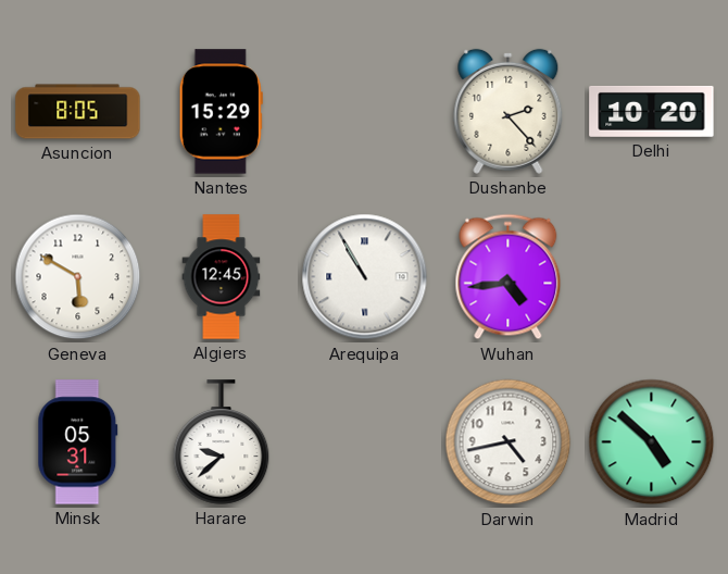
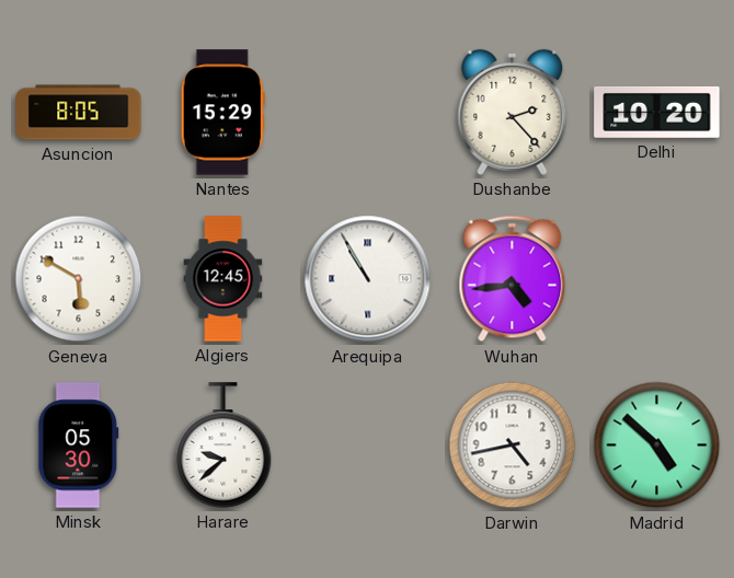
Minsk: 05:31 -> 05:30 (79, 446)
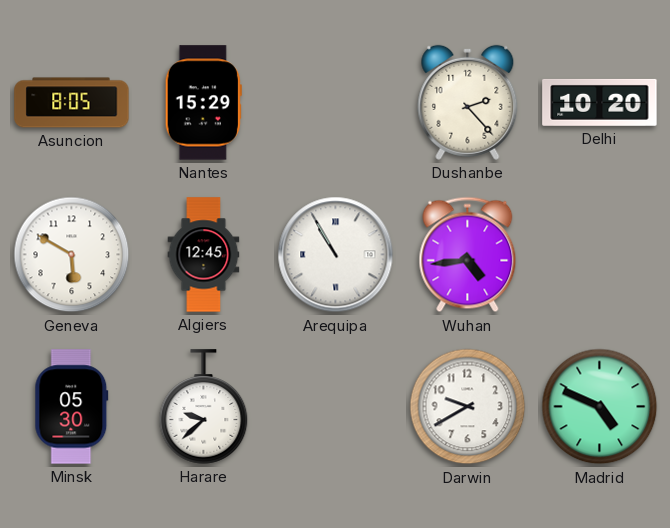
Darwin: 4:43 -> 9:40 (468, 407)
Madrid: 4:52 -> 4:49 (600, 407)
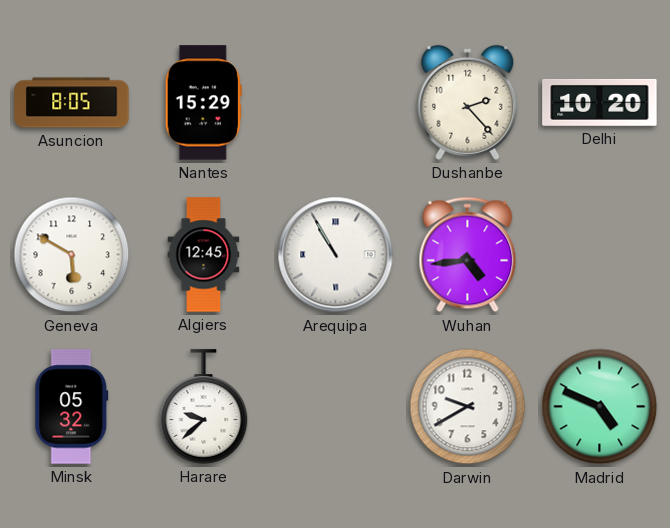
Minsk: 05:30 -> 05:32 (72, 407)
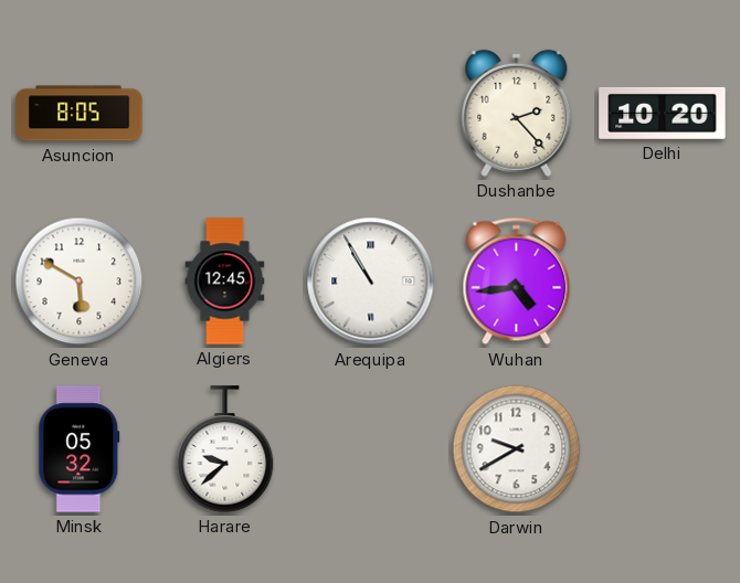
Nantes: 15:29 -> none (203, 103)
Madrid: 4:49 -> none (600, 407)
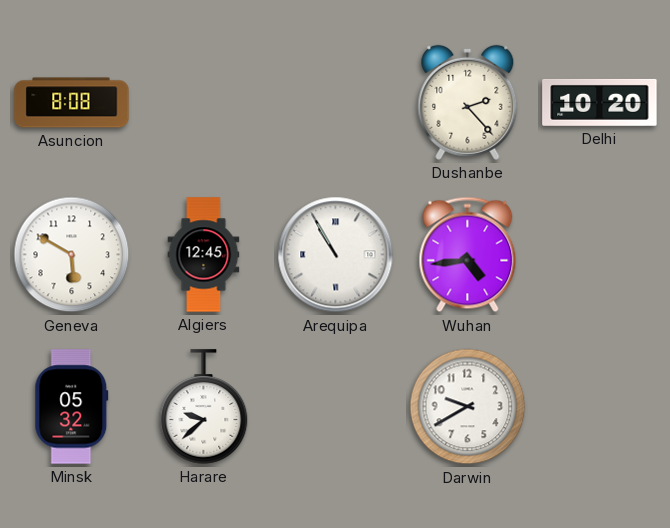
Asuncion: 8:05 -> 8:08 (72, 103)
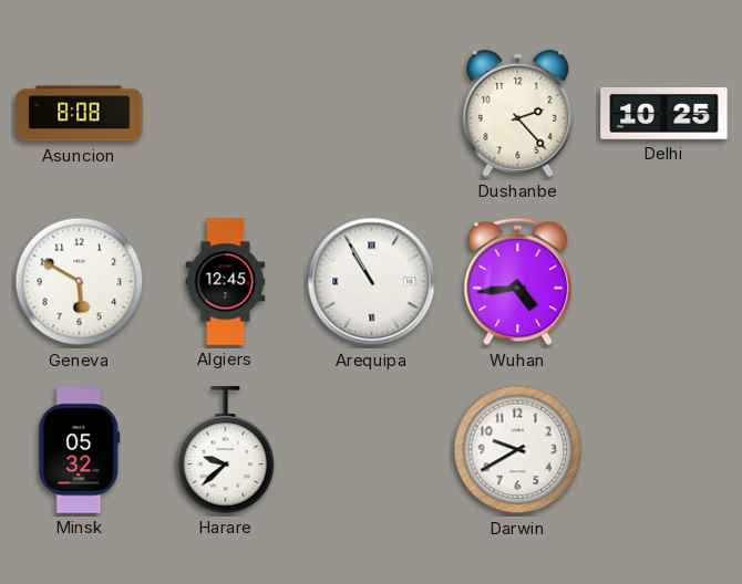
Delhi: 10:20 -> 10:25 (664, 113)
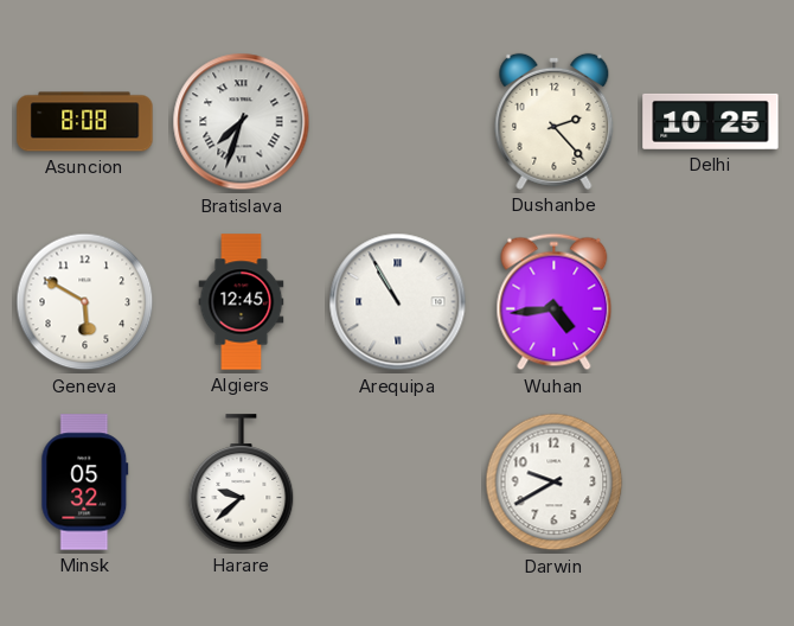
Bratislava: none -> 7:33 (242, 122)
